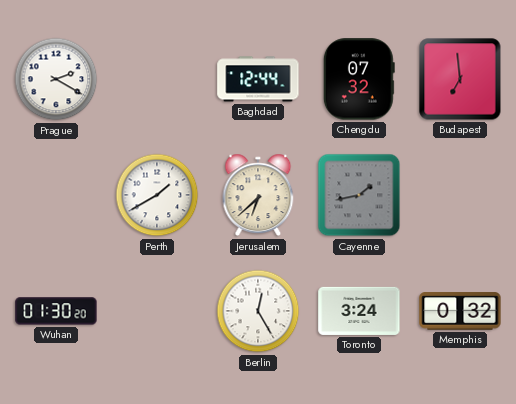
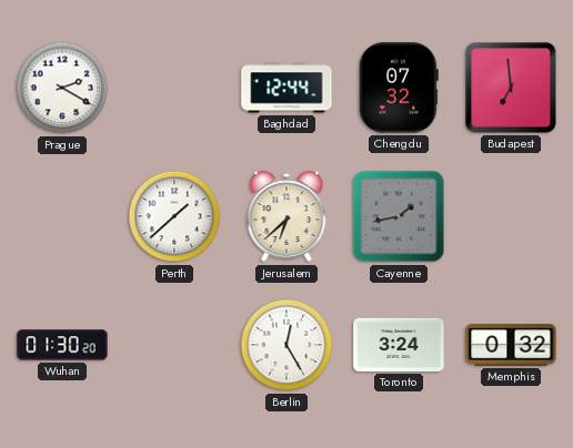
Perth: 1:40 -> 1:38 (174, 216)
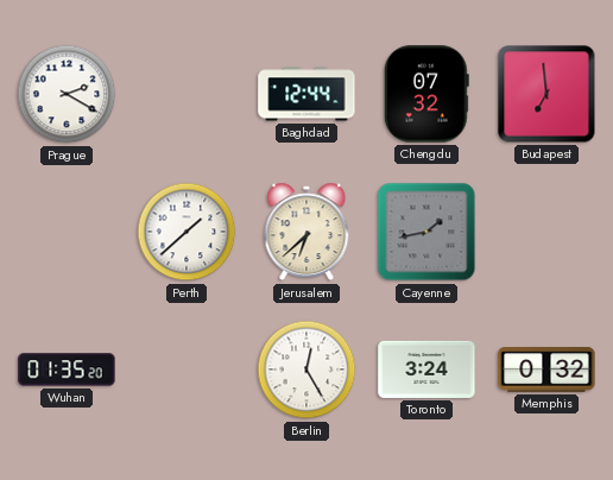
Wuhan: 01:30 -> 01:35 (67, 370)
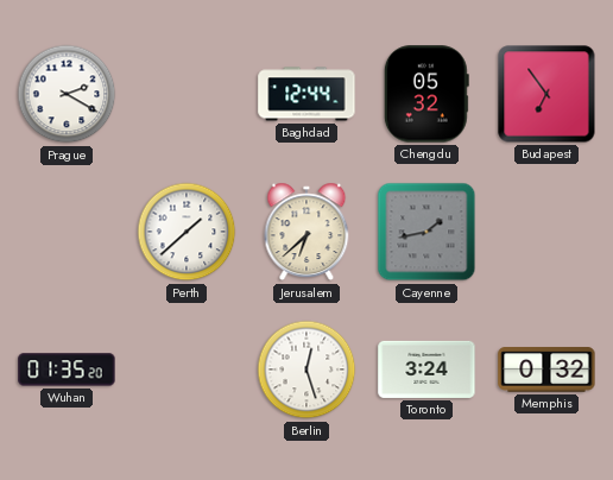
Chengdu: 07:32 -> 05:32 (426, 94)
Budapest: 6:59 -> 6:54 (546, 94)
Berlin: 12:25 -> 12:27 (306, 370)
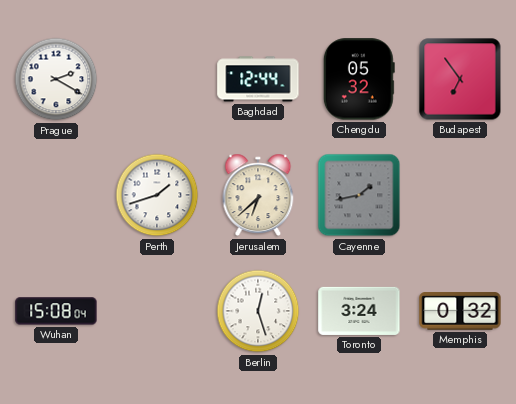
Perth: 1:38 -> 1:42 (157, 195)
Wuhan: 01:35 -> 15:08 (56, 311)
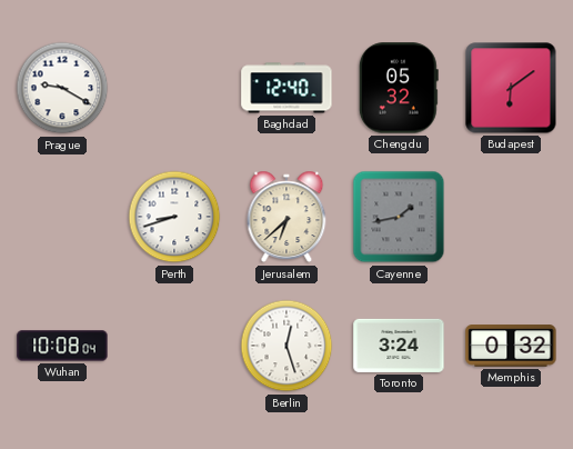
Prague: 2:20 -> 9:20 (62, 88)
Baghdad: 12:44 -> 12:40 (286, 88)
Budapest: 6:54 -> 6:09 (511, 88)
Perth: 1:42 -> 8:42 (174, 217)
Wuhan: 15:08 -> 10:08 (62, 346)
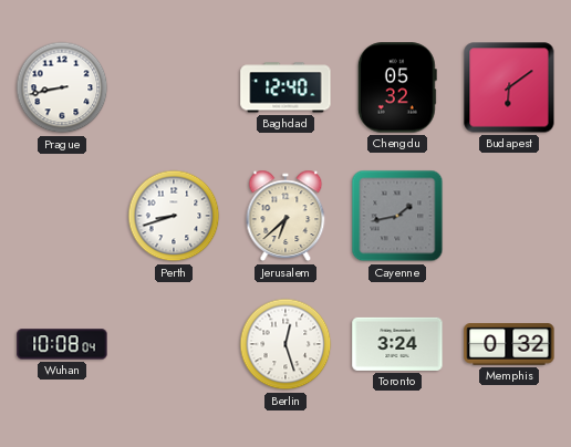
Prague: 9:20 -> 8:43 (62, 87)
